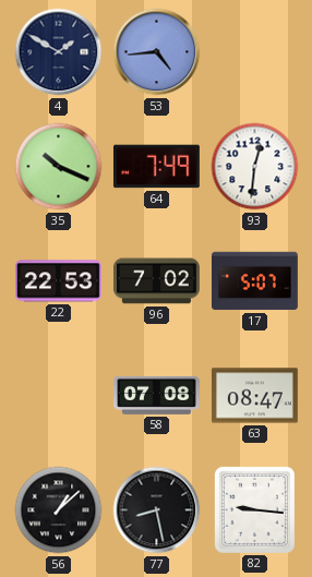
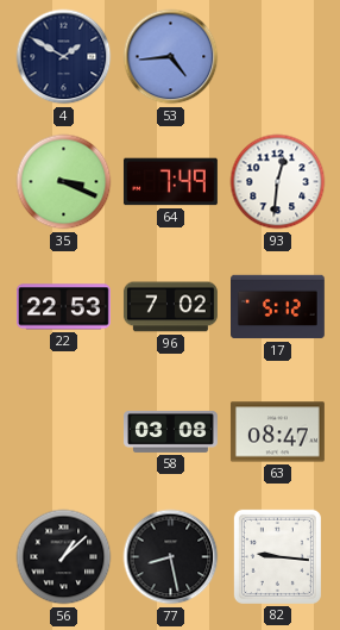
35: 10:19 -> 3:19 (64, 182)
17: 5:07 -> 5:12 (278, 307)
58: 07:08 -> 03:08 (171, 431)
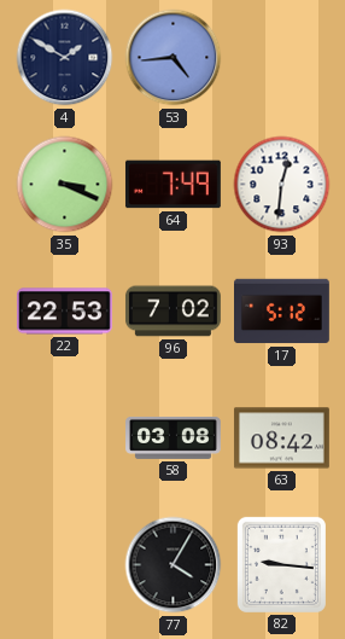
63: 08:47 -> 08:42 (282, 438)
56: 1:08 -> none (64, 557)
77: 8:28 -> 4:05 (174, 565)
